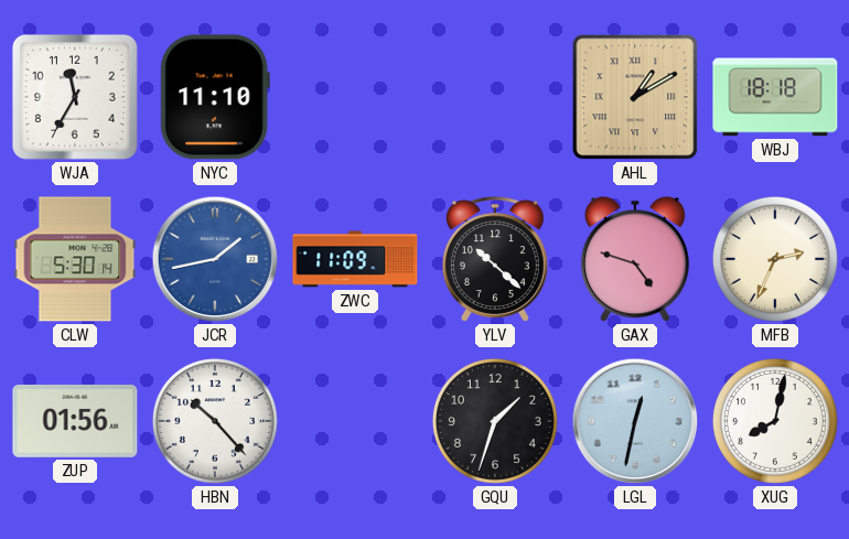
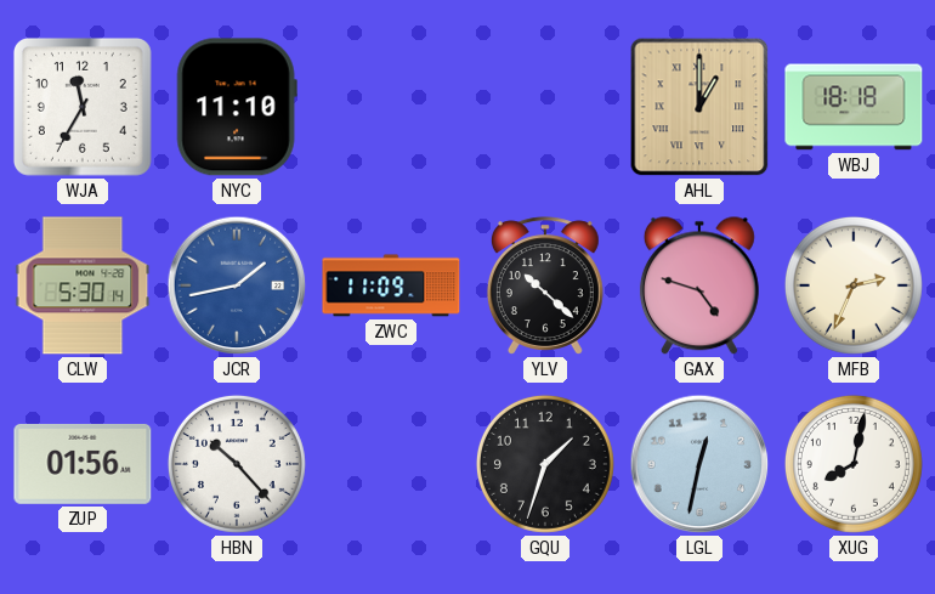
AHL: 1:10 -> 1:00 (699, 107)
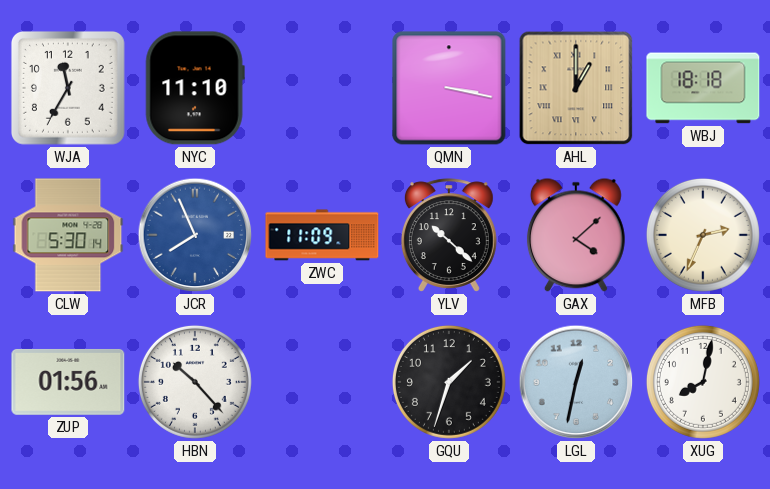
QMN: none -> 3:17 (449, 88)
JCR: 1:43 -> 7:56 (195, 235)
GAX: 4:48 -> 4:08 (576, 235)
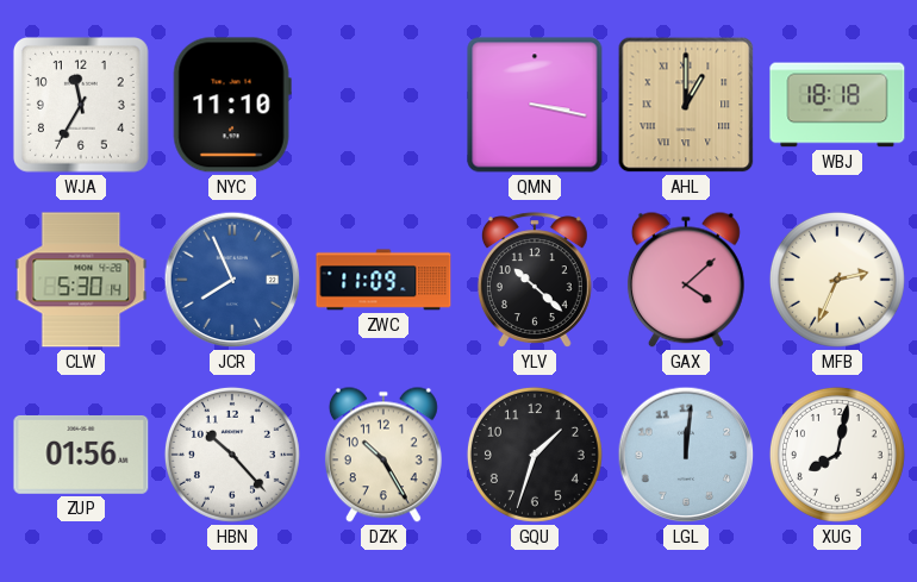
DZK: none -> 10:25 (383, 455)
LGL: 12:32 -> 12:01 (686, 455)
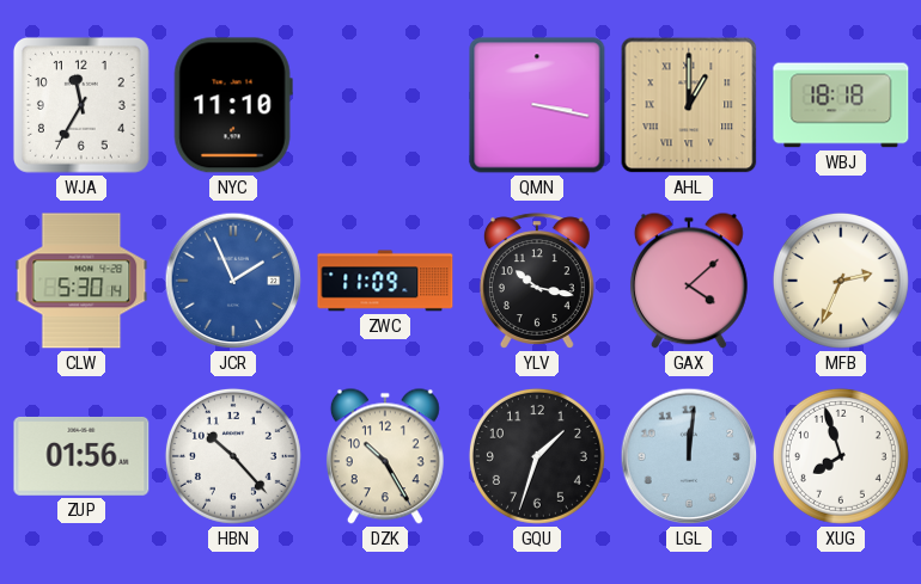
JCR: 7:56 -> 1:56 (233, 281)
YLV: 10:22 -> 10:17 (537, 281)
XUG: 8:02 -> 7:57 (841, 456)
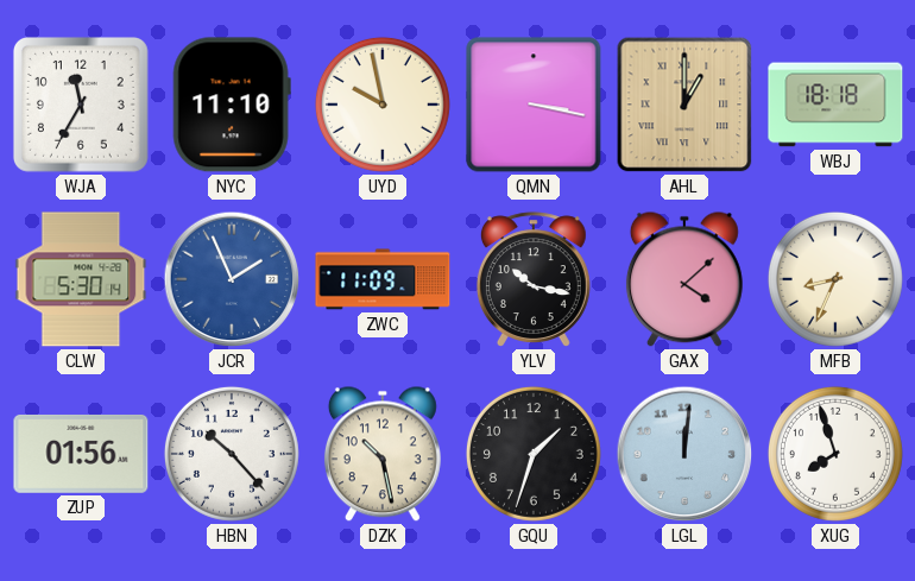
UYD: none -> 9:58 (383, 105)
MFB: 2:34 -> 8:34 (835, 279)
DZK: 10:25 -> 10:28 (383, 454)
